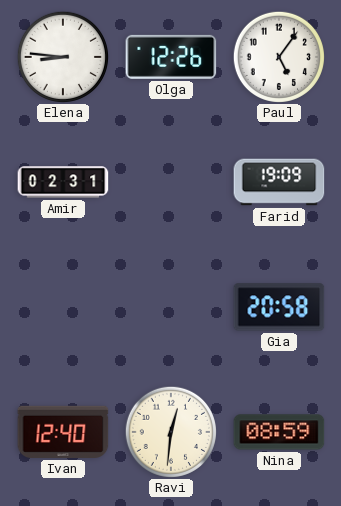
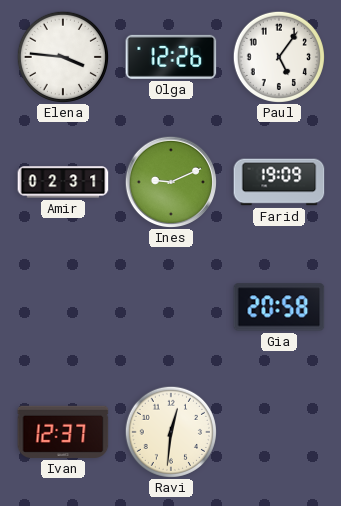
Elena: 8:46 -> 3:46 (62, 56)
Ines: none -> 9:11 (170, 181)
Ivan: 12:40 -> 12:37 (63, 432)
Nina: 08:59 -> none (279, 432)
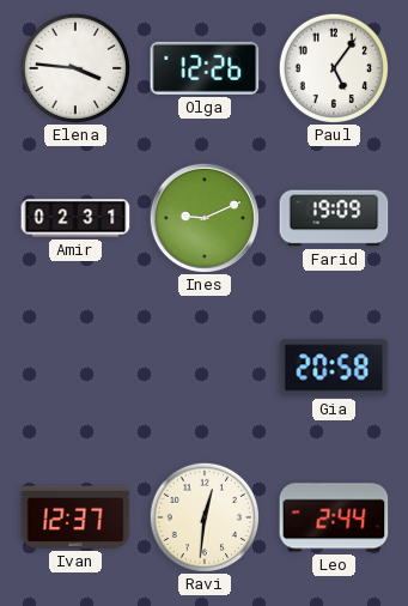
Leo: none -> 2:44 (334, 517)
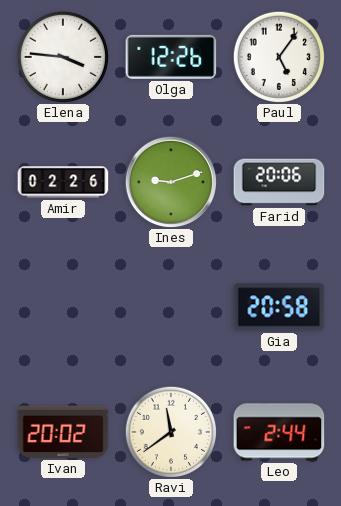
Amir: 02:31 -> 02:26 (63, 182)
Ines: 9:11 -> 9:12 (170, 181)
Farid: 19:09 -> 20:06 (279, 182)
Ivan: 12:37 -> 20:02 (63, 432)
Ravi: 12:31 -> 11:39 (170, 431)
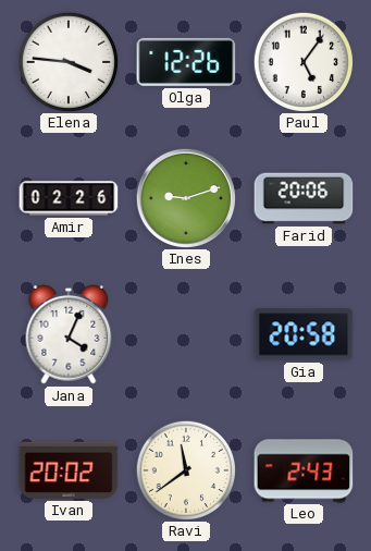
Jana: none -> 4:04 (69, 334)
Leo: 2:44 -> 2:43 (304, 470)
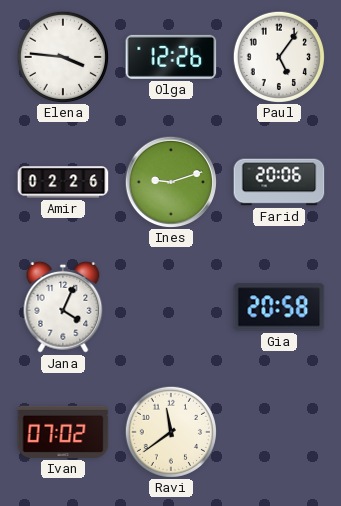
Ivan: 20:02 -> 07:02 (63, 432)
Leo: 2:43 -> none (304, 470)
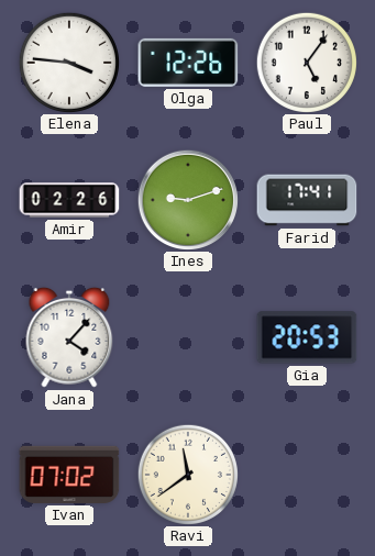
Farid: 20:06 -> 17:41 (307, 200)
Jana: 4:04 -> 4:07 (69, 337)
Gia: 20:58 -> 20:53 (307, 337)
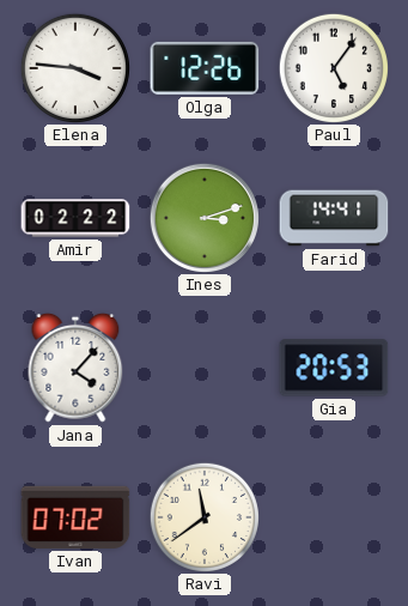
Amir: 02:26 -> 02:22 (75, 218)
Ines: 9:12 -> 3:12 (203, 217)
Farid: 17:41 -> 14:41 (334, 218)
